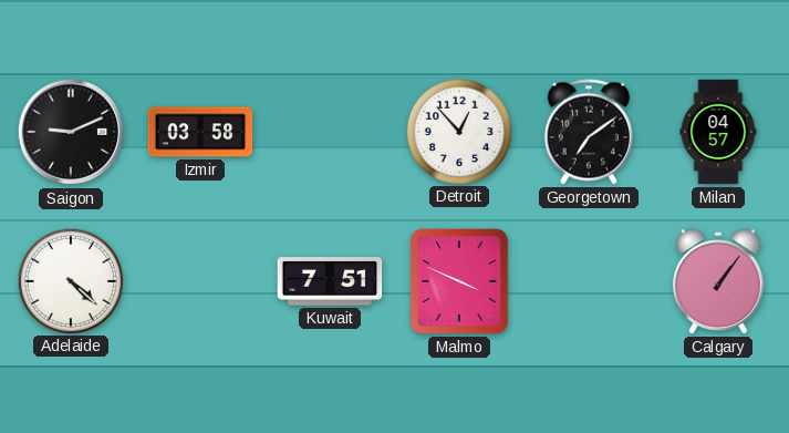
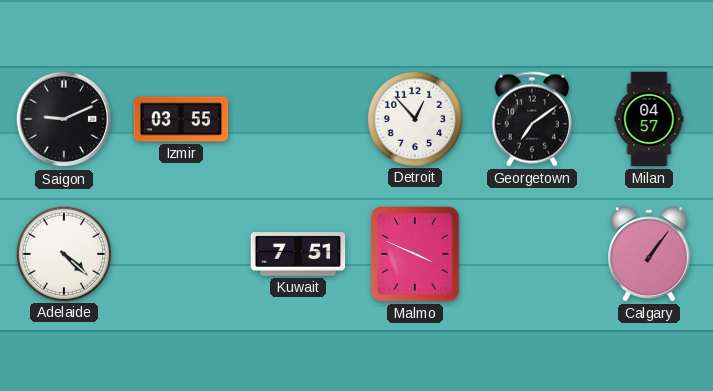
Izmir: 03:58 -> 03:55 (181, 119)
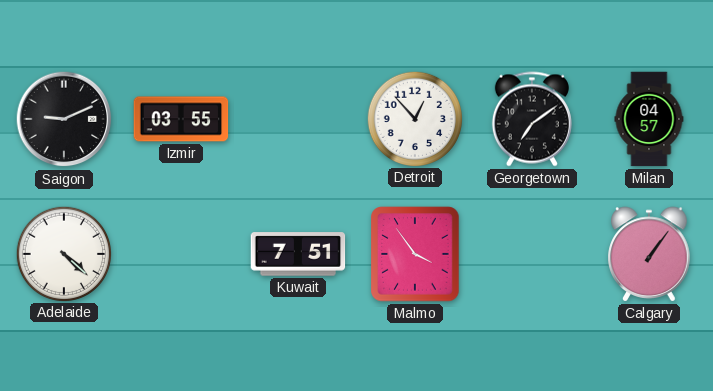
Malmo: 3:49 -> 3:54 (415, 254)
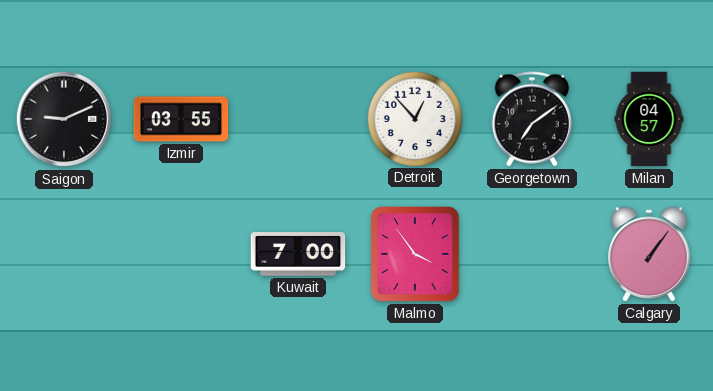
Adelaide: 4:22 -> none (63, 253)
Kuwait: 7:51 -> 7:00 (298, 254)
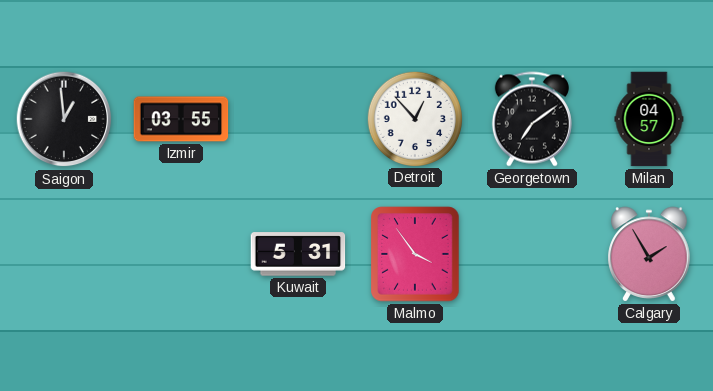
Saigon: 9:11 -> 12:59 (64, 119)
Kuwait: 7:00 -> 5:31 (298, 254)
Calgary: 1:06 -> 1:55 (649, 254)
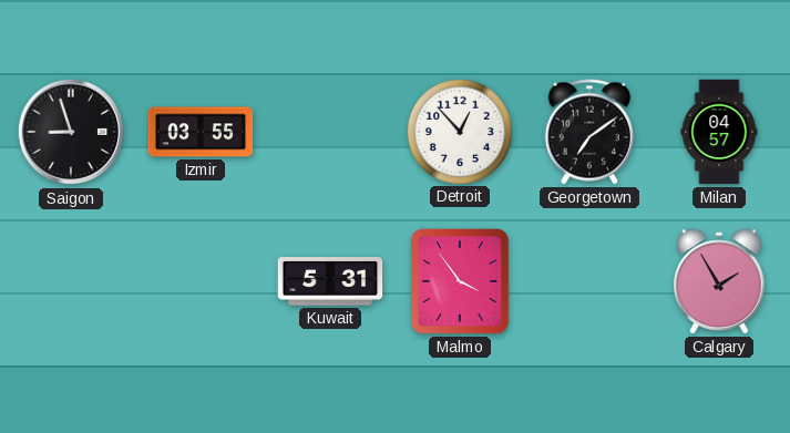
Saigon: 12:59 -> 8:57 (71, 132)
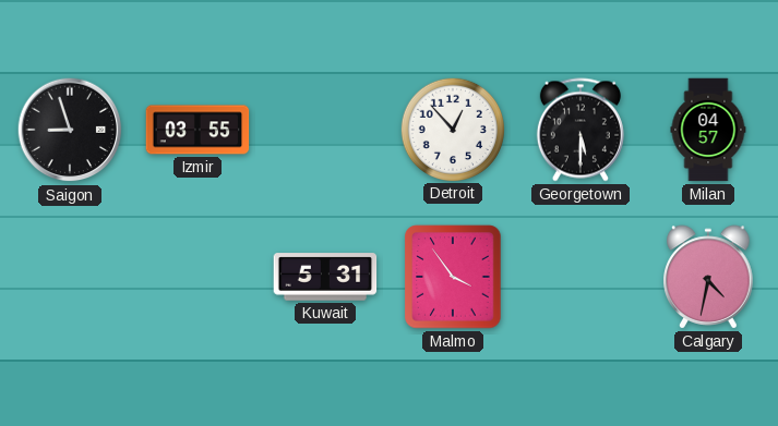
Georgetown: 7:09 -> 5:30 (580, 130)
Calgary: 1:55 -> 4:32 (708, 277)
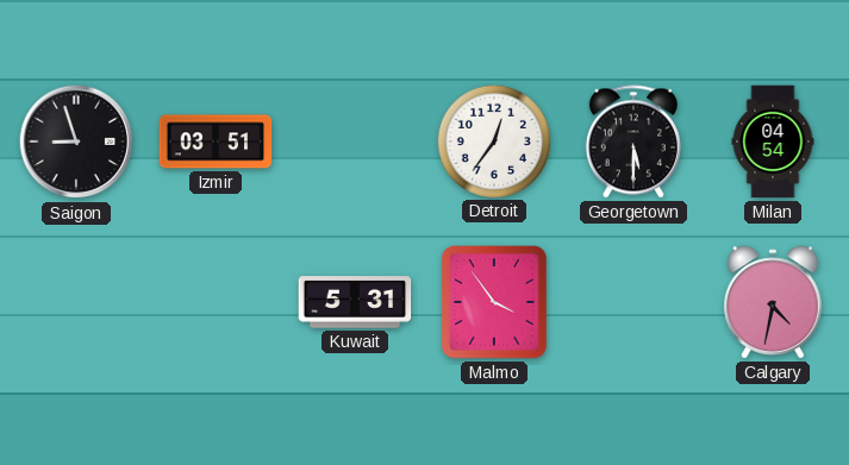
Izmir: 03:55 -> 03:51 (216, 142)
Detroit: 12:53 -> 12:36 (493, 140)
Milan: 04:57 -> 04:54 (773, 142)
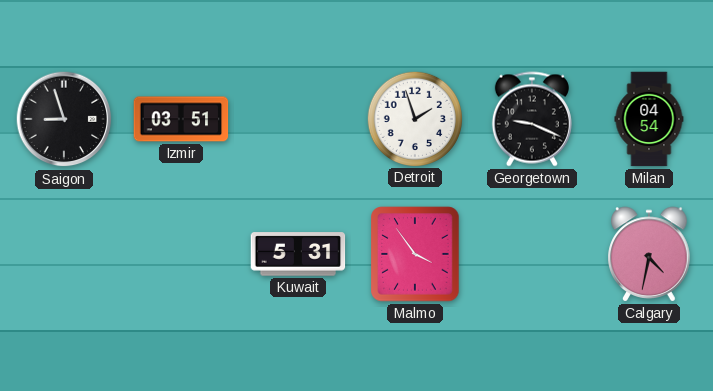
Detroit: 12:36 -> 1:57 (414, 118)
Georgetown: 5:30 -> 9:19 (532, 119)
